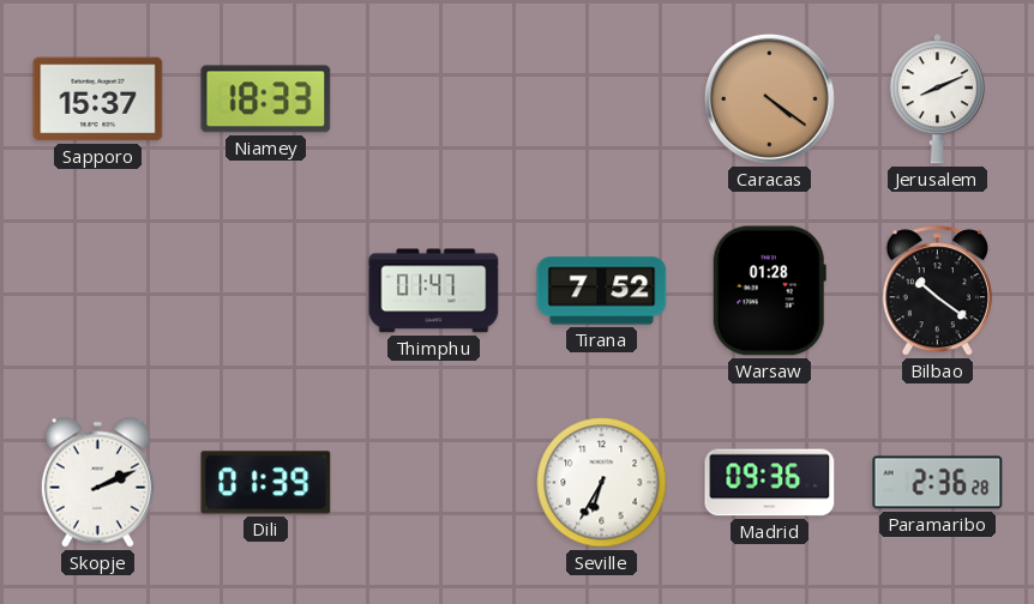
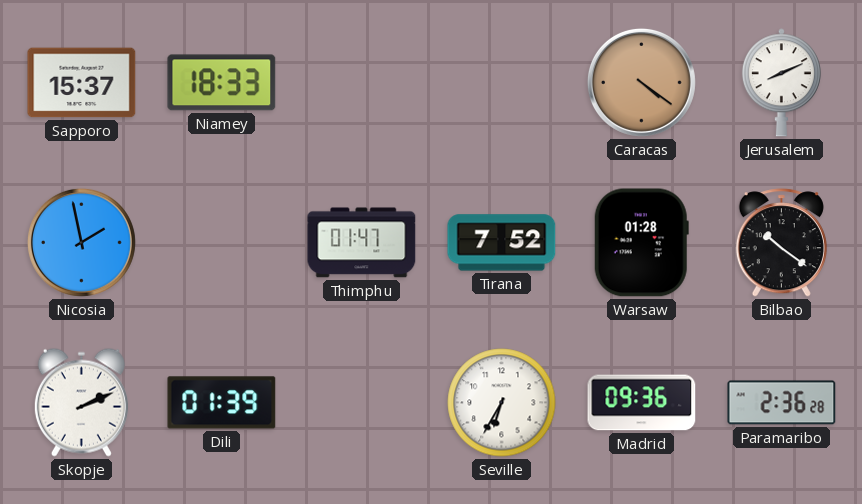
Nicosia: none -> 1:58 (81, 242)
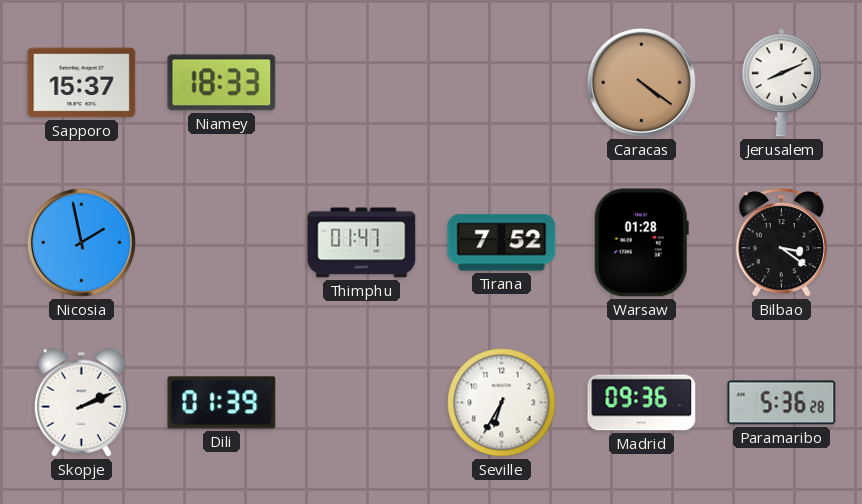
Bilbao: 10:21 -> 3:21 (781, 243)
Paramaribo: 2:36 -> 5:36 (782, 403)
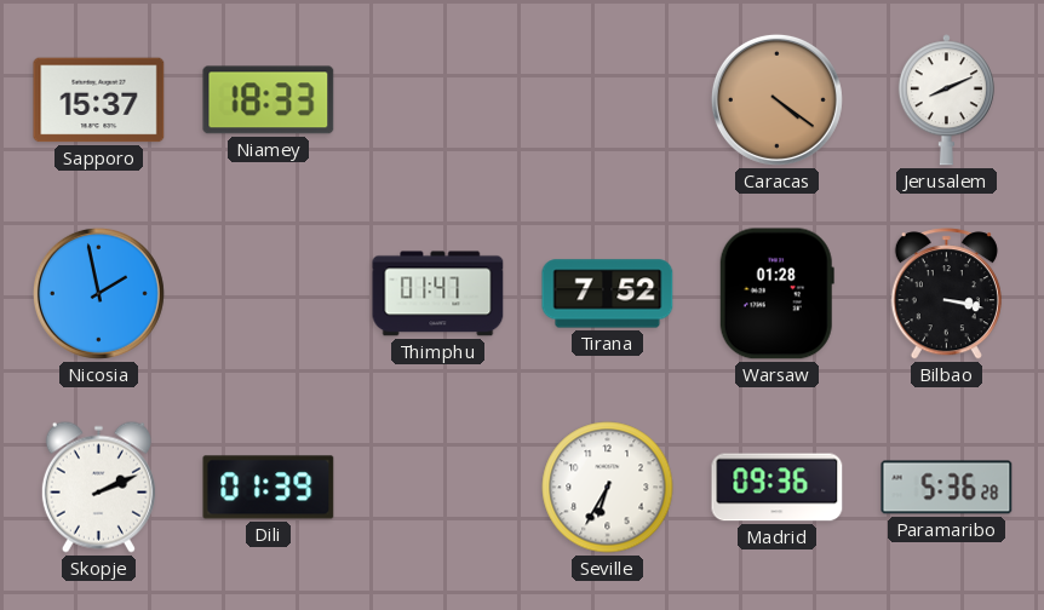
Bilbao: 3:21 -> 3:17 (946, 294)
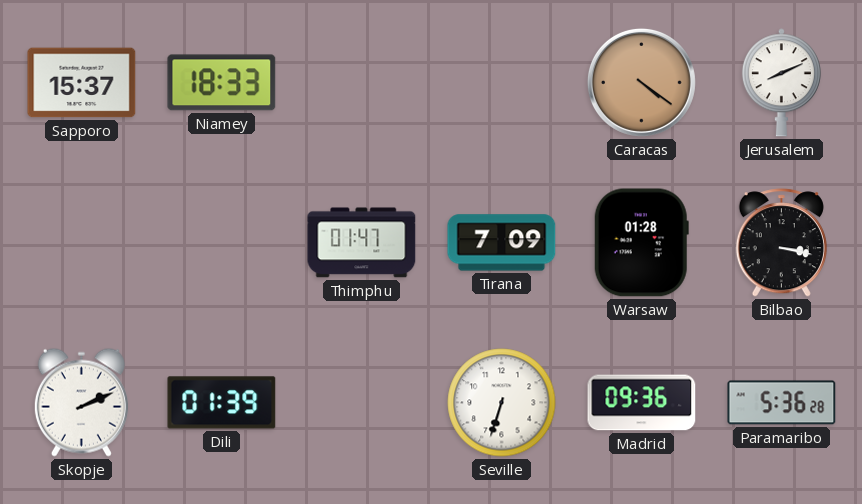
Nicosia: 1:58 -> none (98, 293)
Tirana: 7:52 -> 7:09 (502, 243)
Seville: 6:35 -> 6:33 (502, 403)
